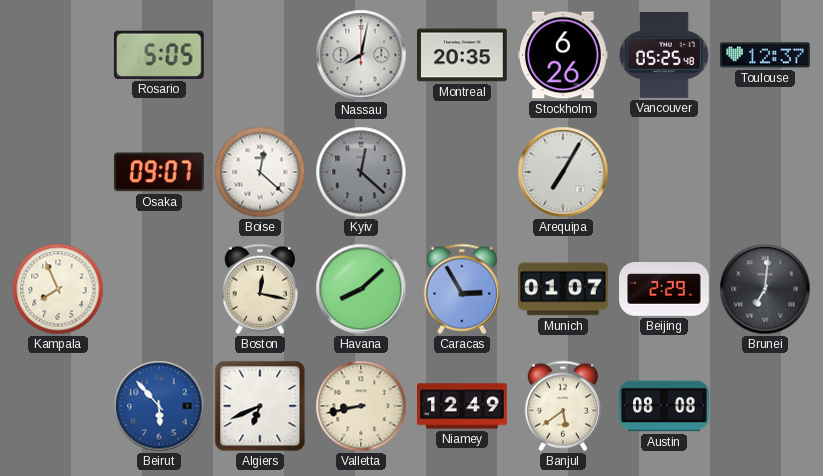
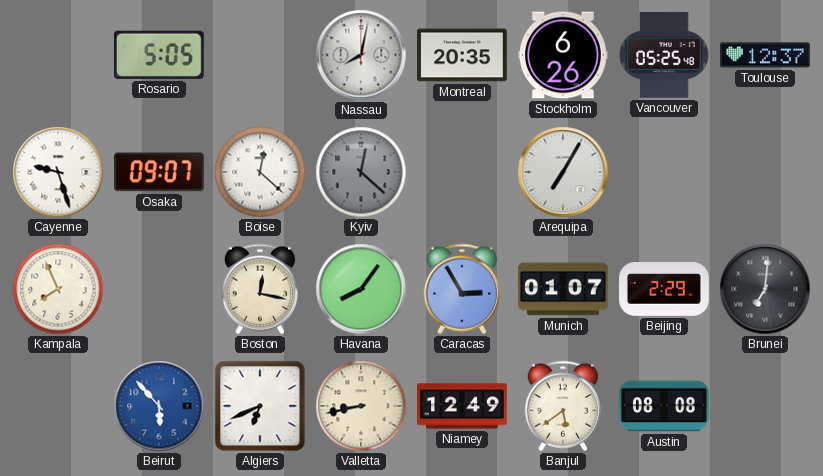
Cayenne: none -> 9:27 (58, 172)
Havana: 8:08 -> 8:06 (361, 289)
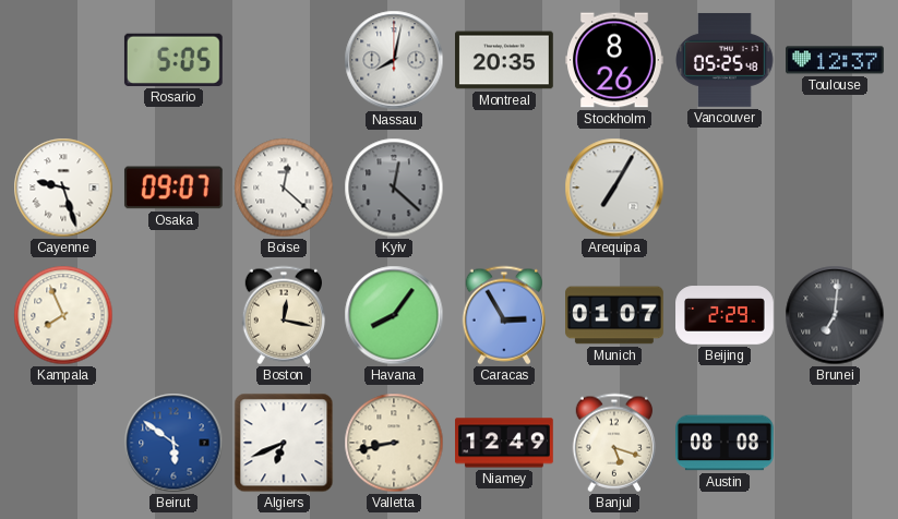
Stockholm: 6:26 -> 8:26 (615, 60)
Beirut: 5:53 -> 5:51 (173, 443)
Banjul: 5:39 -> 5:18 (613, 443)
